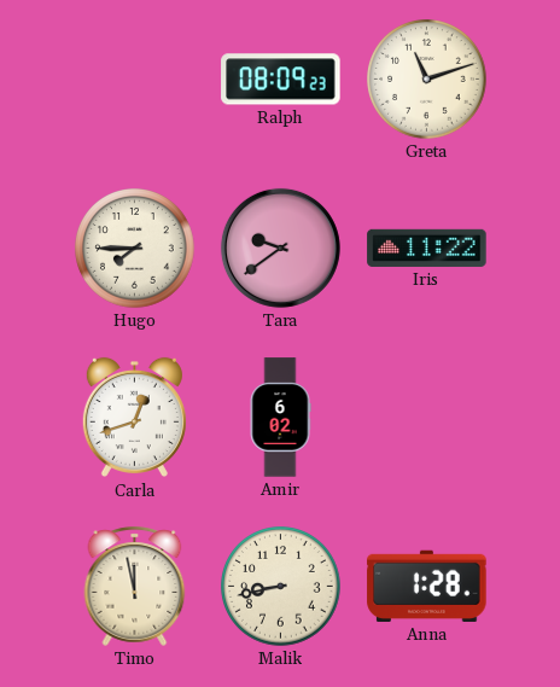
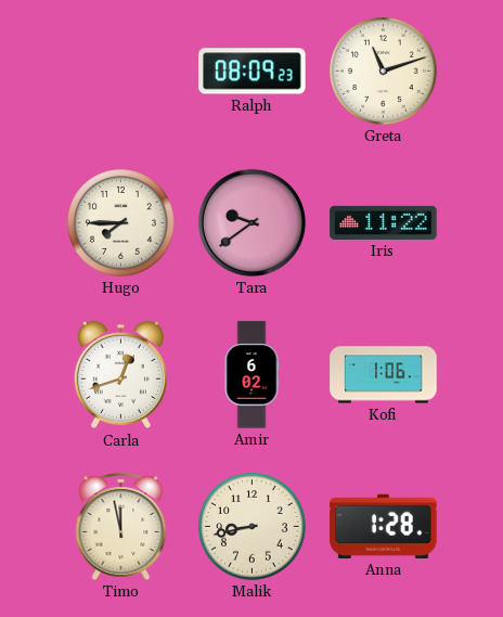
Kofi: none -> 1:06 (384, 375)
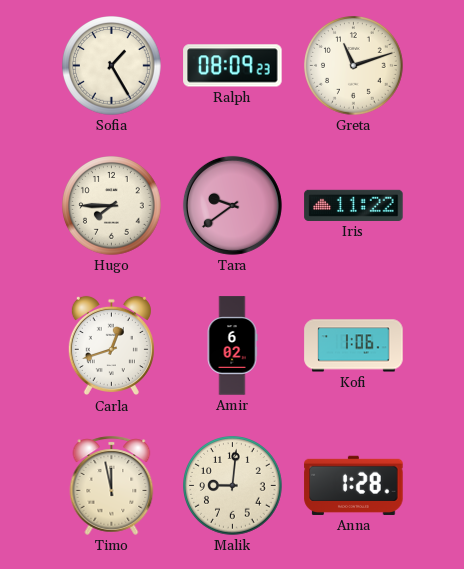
Sofia: none -> 1:25 (112, 66)
Malik: 8:43 -> 9:01 (233, 486)
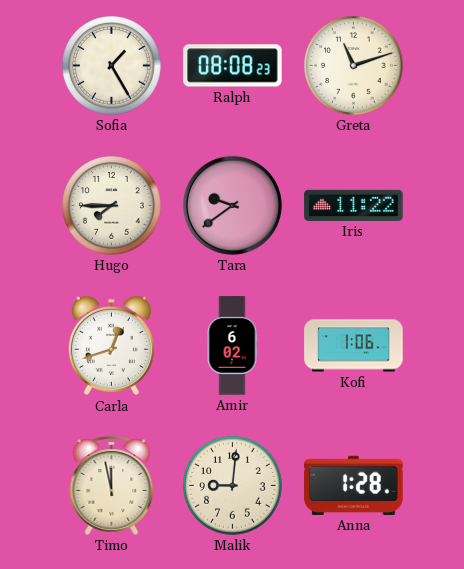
Ralph: 08:09 -> 08:08 (233, 66)
